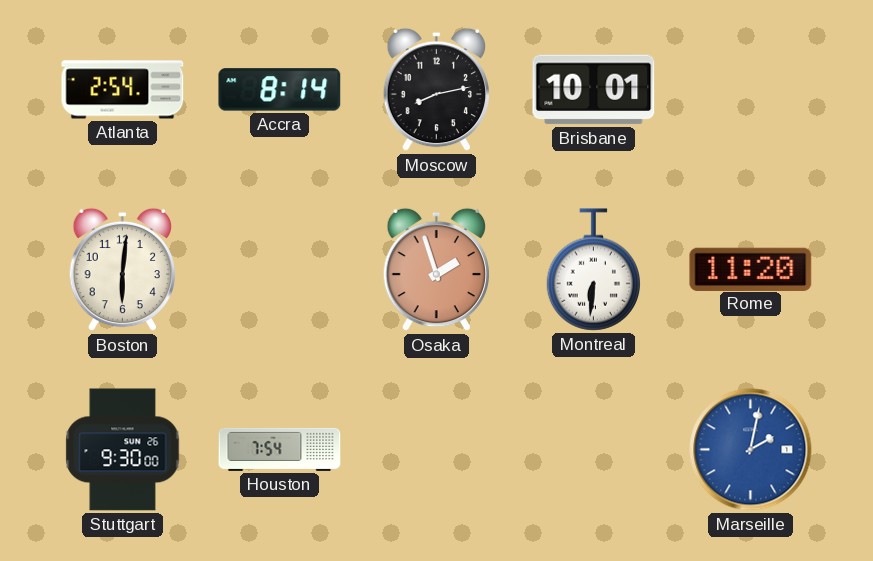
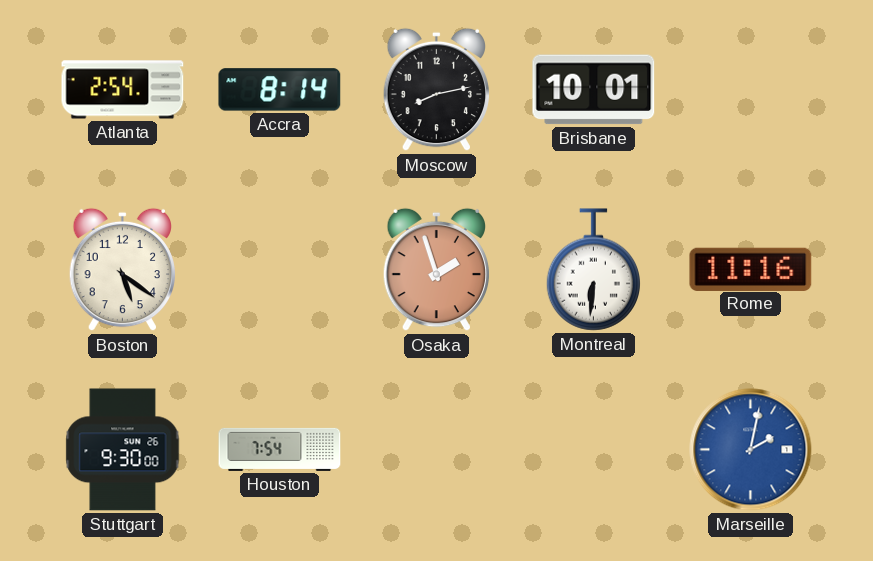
Boston: 6:01 -> 5:21 (122, 270)
Rome: 11:20 -> 11:16 (751, 269)
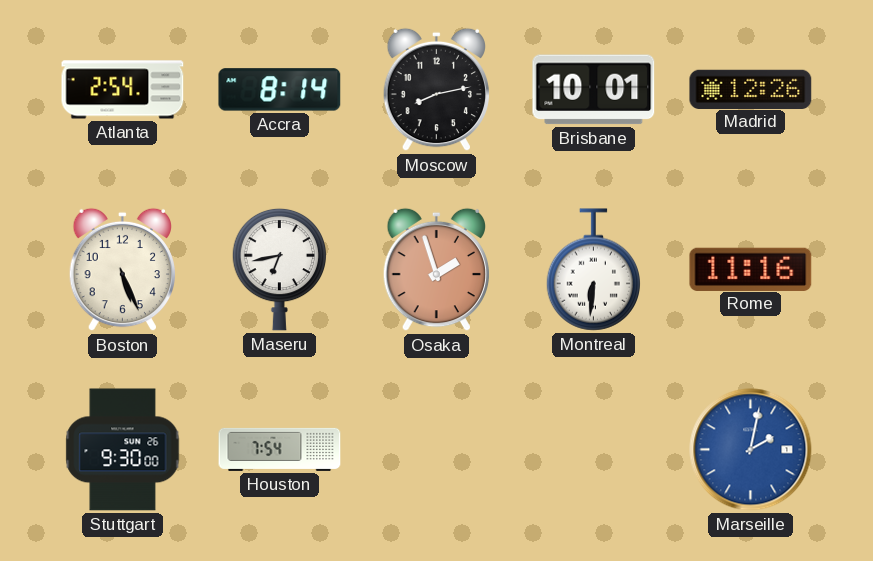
Madrid: none -> 12:26 (751, 89)
Boston: 5:21 -> 5:26 (122, 270)
Maseru: none -> 6:43 (279, 269)
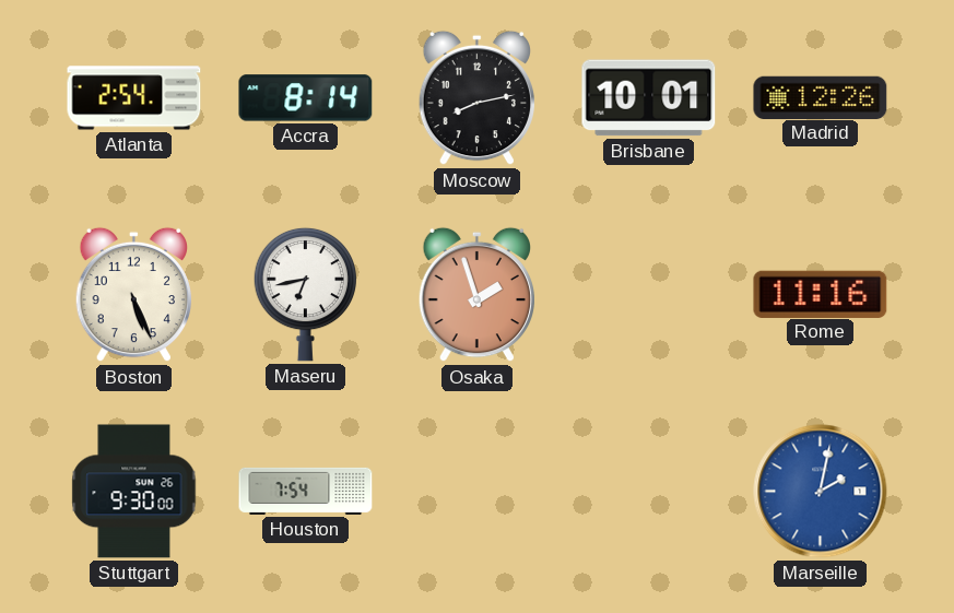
Montreal: 6:31 -> none (593, 270)
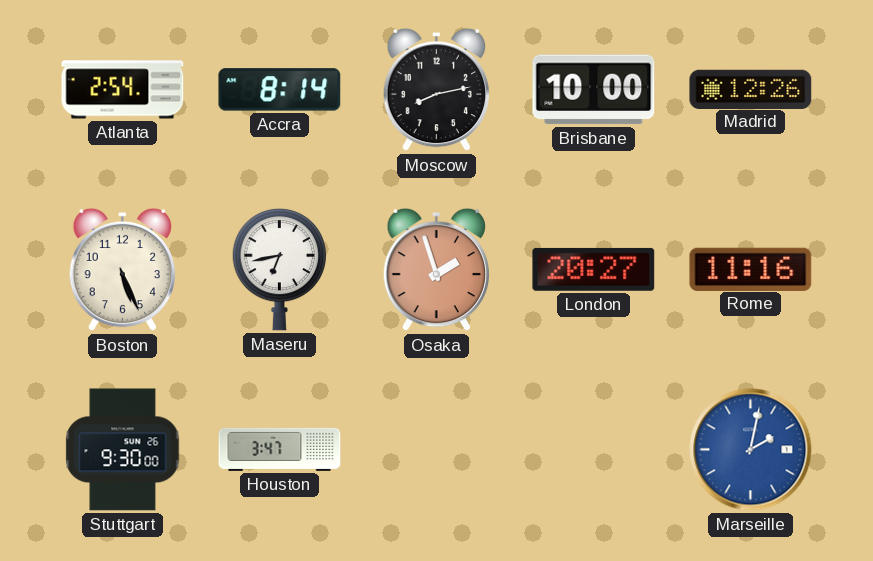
Brisbane: 10:01 -> 10:00 (594, 90)
London: none -> 20:27 (594, 269)
Houston: 7:54 -> 3:47 (280, 449)
